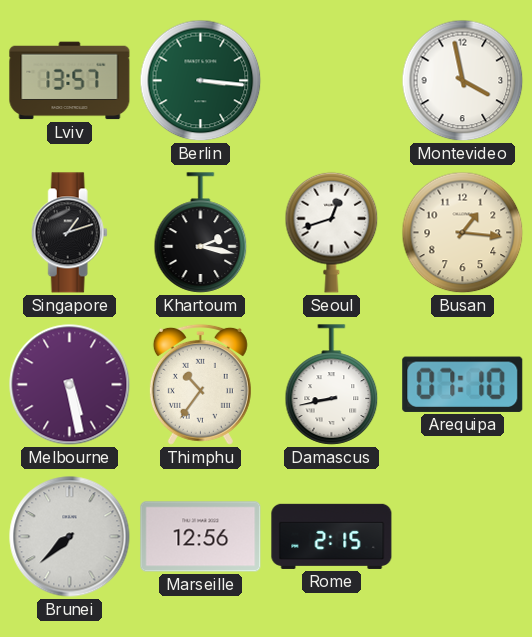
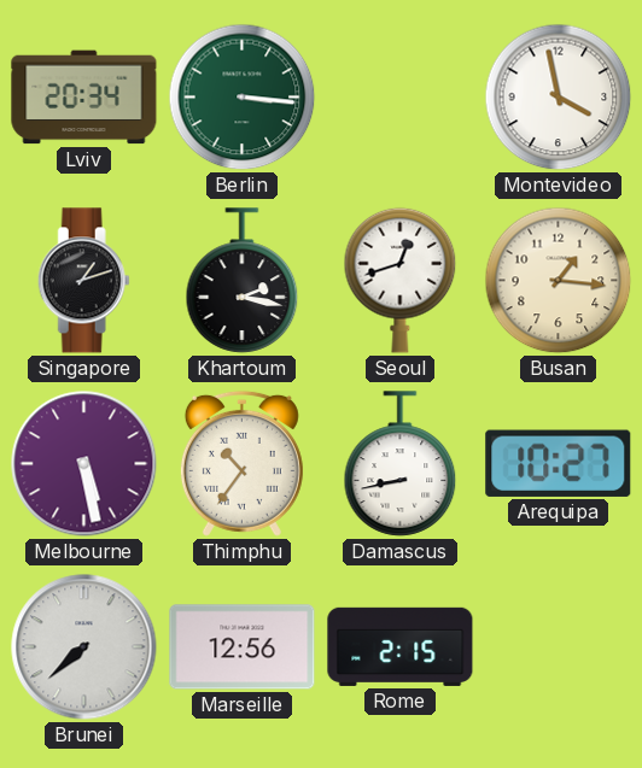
Lviv: 13:57 -> 20:34 (84, 98)
Arequipa: 07:10 -> 10:27 (559, 463)
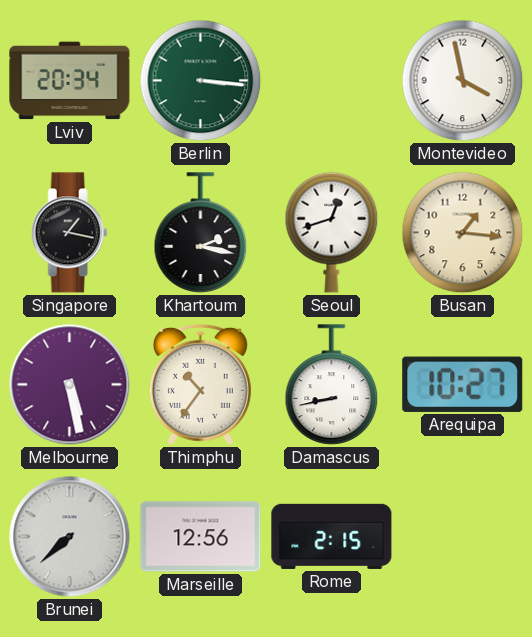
Singapore: 1:12 -> 1:17 (69, 233)
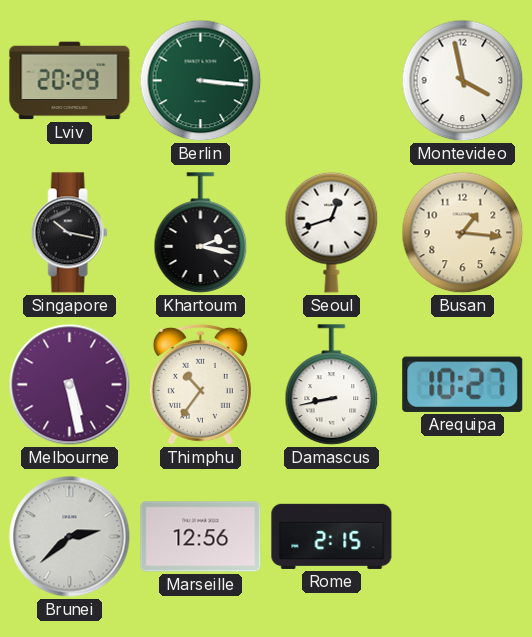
Lviv: 20:34 -> 20:29 (70, 81)
Singapore: 1:17 -> 10:17 (69, 233)
Brunei: 7:38 -> 2:38 (70, 537)
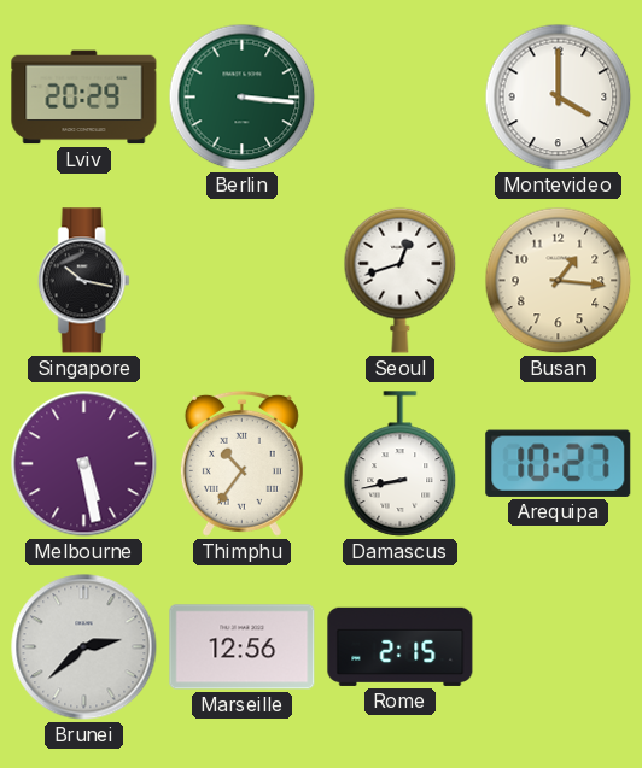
Montevideo: 3:58 -> 4:00 (559, 98)
Khartoum: 2:17 -> none (201, 233)
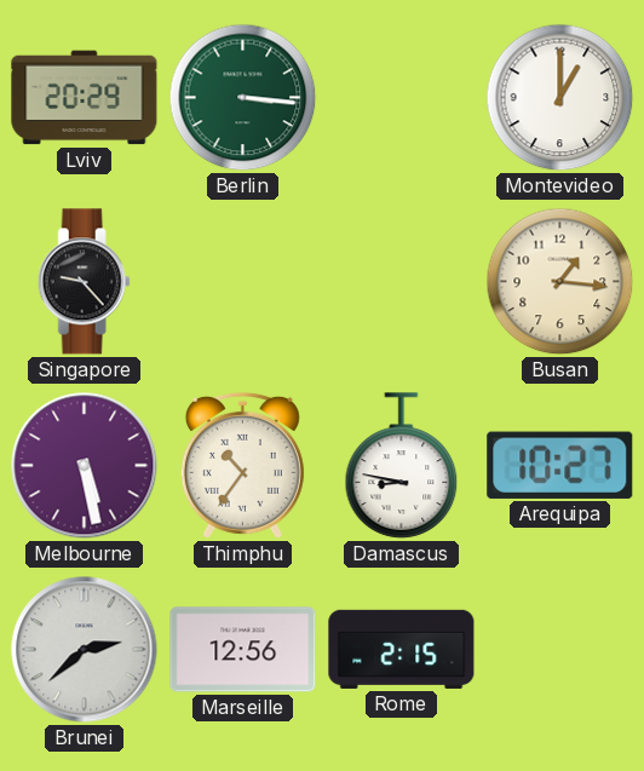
Montevideo: 4:00 -> 1:00 (560, 98)
Singapore: 10:17 -> 9:23 (84, 282)
Seoul: 12:42 -> none (401, 280)
Damascus: 8:43 -> 8:47 (402, 466)
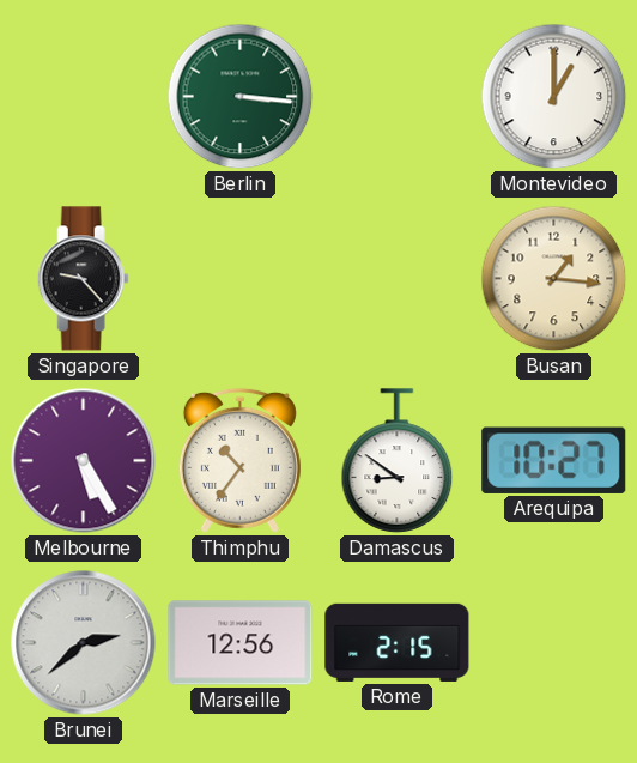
Lviv: 20:29 -> none (85, 98)
Melbourne: 5:28 -> 5:25 (84, 461)
Damascus: 8:47 -> 8:51 (398, 461)
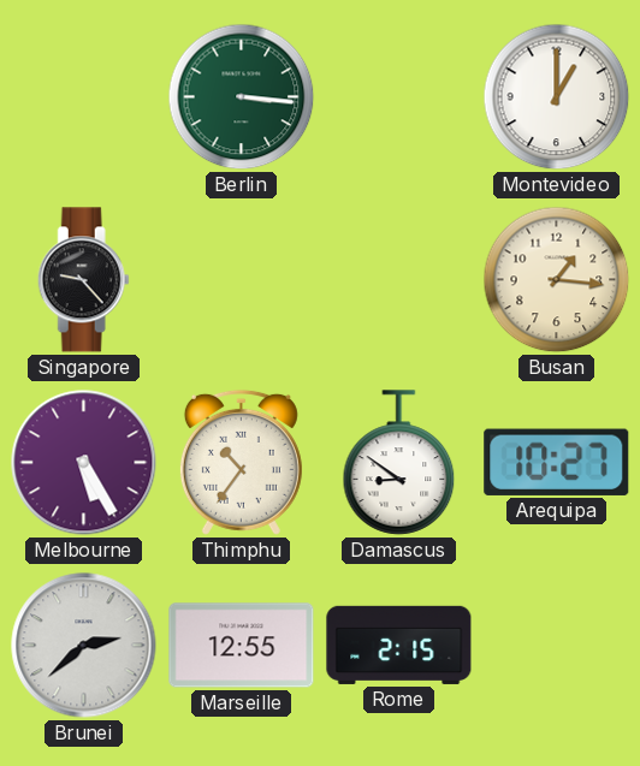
Marseille: 12:56 -> 12:55 (242, 646)
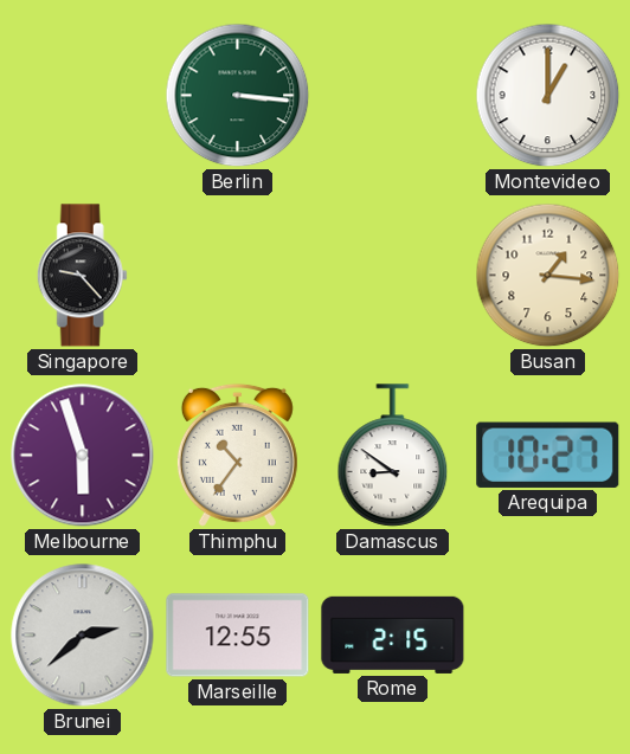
Melbourne: 5:25 -> 5:57 (83, 456)
